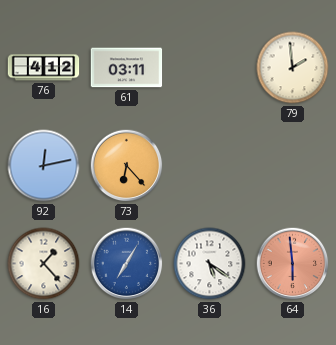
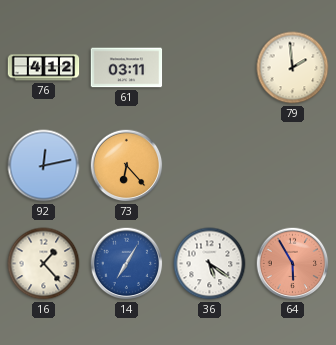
64: 5:59 -> 5:55 (293, 264)
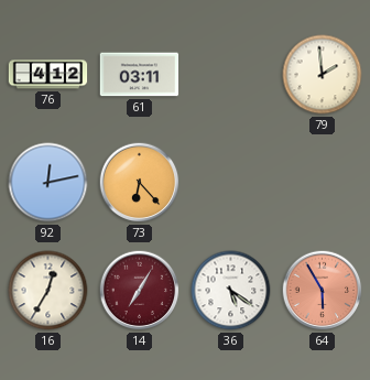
16: 1:23 -> 12:35 (48, 291)
14 dial: blue -> burgundy (140, 291)
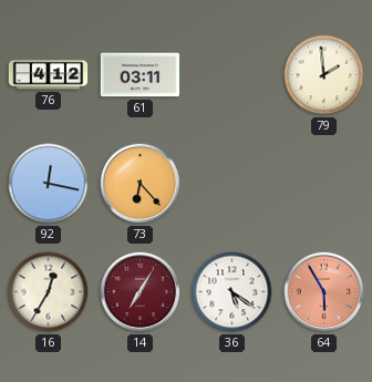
92: 12:13 -> 12:17 (49, 184)
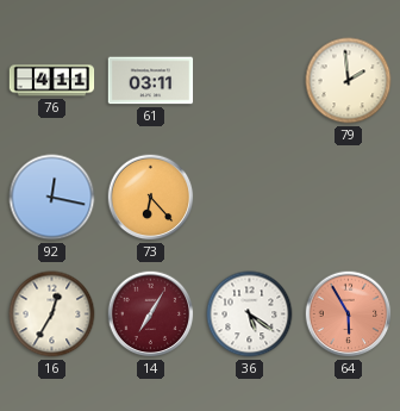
76: 4:12 -> 4:11 (52, 81)
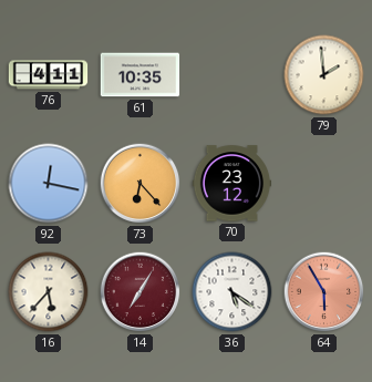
61: 03:11 -> 10:35 (141, 75)
70: none -> 23:12 (232, 184)
16: 12:35 -> 5:37 (49, 292)
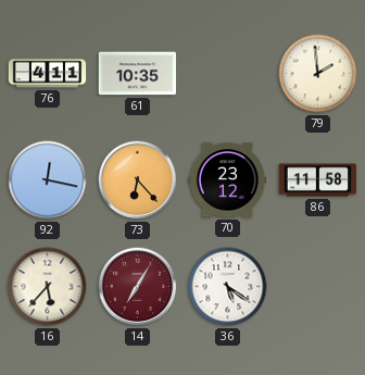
86: none -> 11:58 (318, 180)
64: 5:55 -> none (324, 292)
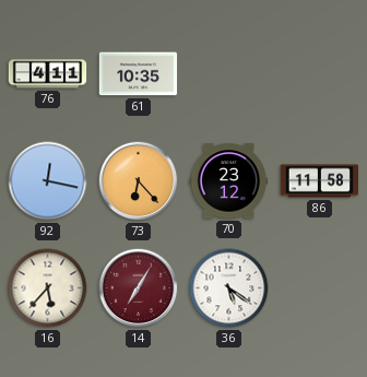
79: 1:59 -> none (318, 74)
